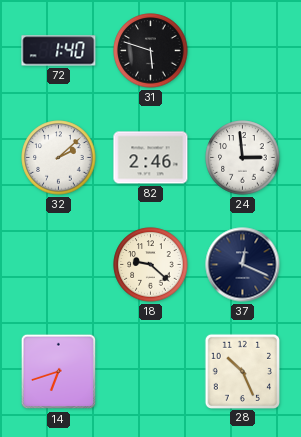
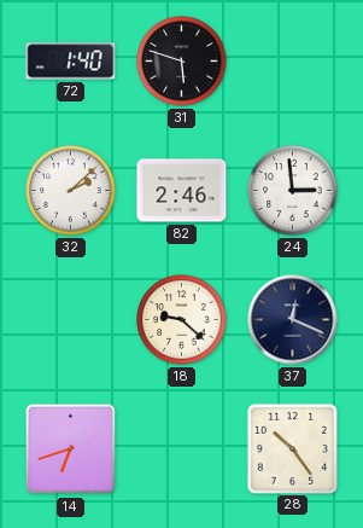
28: 10:26 -> 10:24 (292, 448)
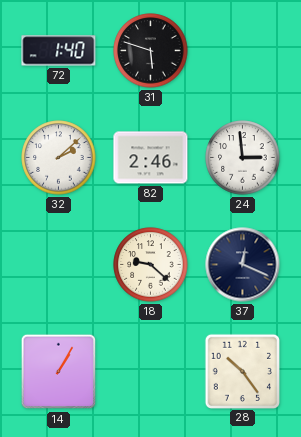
14: 6:42 -> 1:05 (59, 372)
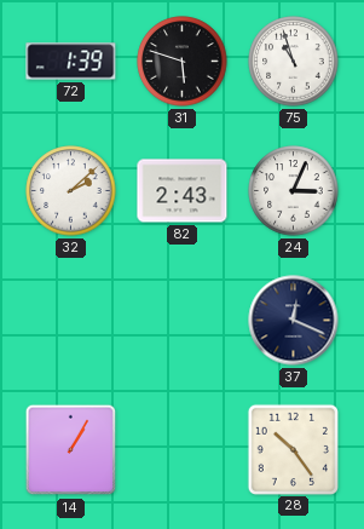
72: 1:40 -> 1:39 (71, 62)
75: none -> 10:57 (294, 62)
82: 2:46 -> 2:43 (183, 191)
24: 2:59 -> 3:04 (294, 191)
18: 9:22 -> none (151, 265)
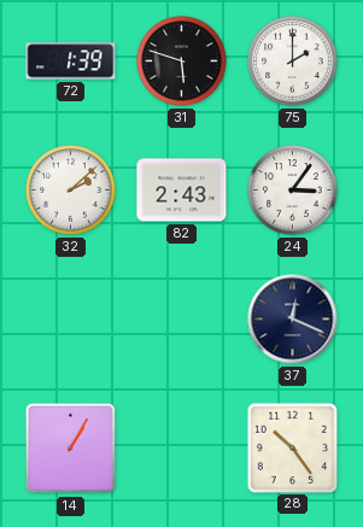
75: 10:57 -> 2:00 (293, 62)
24: 3:04 -> 3:06 (293, 191)
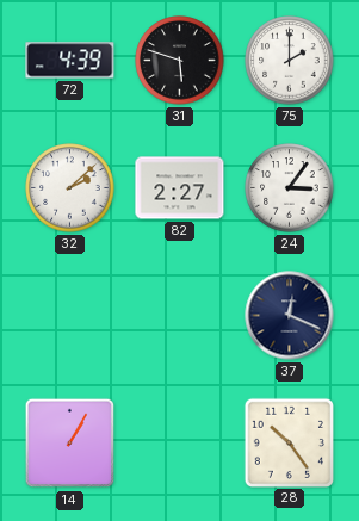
72: 1:39 -> 4:39 (70, 61)
82: 2:43 -> 2:27 (180, 188)
